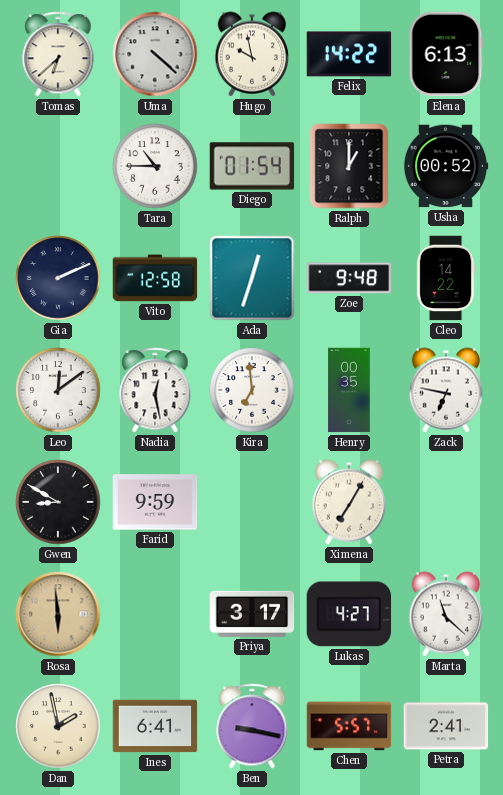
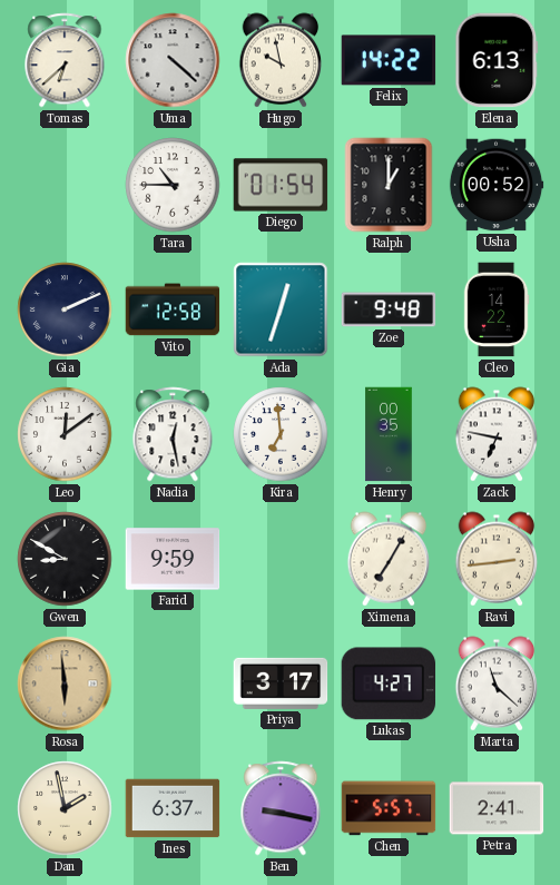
Ravi: none -> 2:44 (497, 559)
Ines: 6:41 -> 6:37 (173, 808)
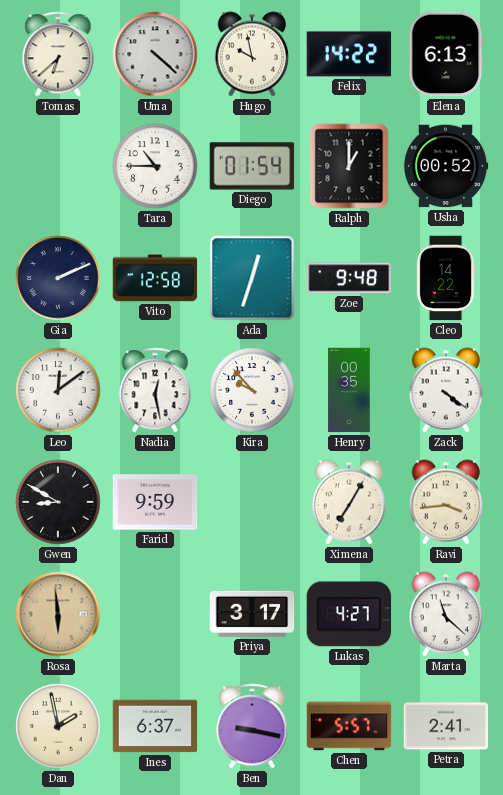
Kira: 6:59 -> 9:53 (252, 390)
Zack: 6:47 -> 4:21 (446, 390)
Ravi: 2:44 -> 3:44 (446, 502)
